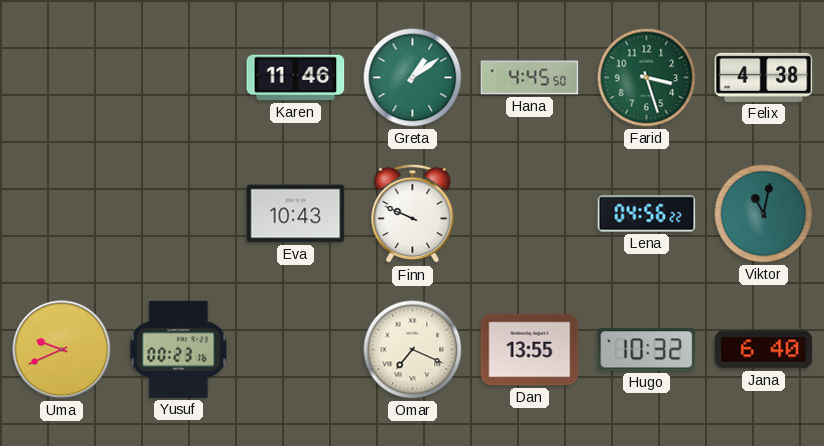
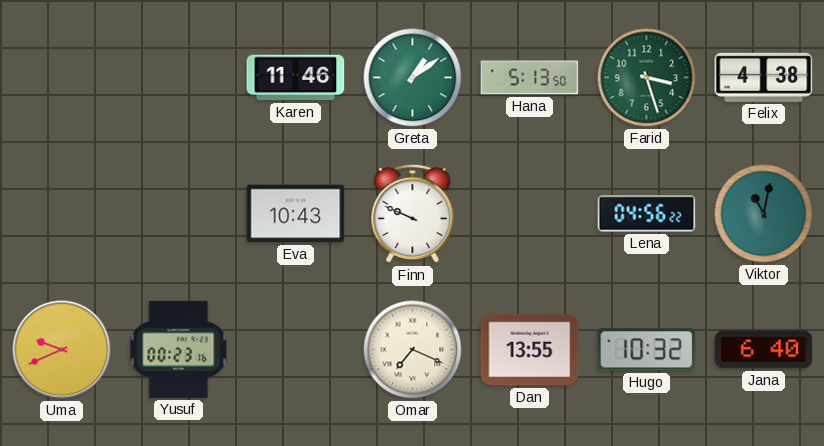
Hana: 4:45 -> 5:13 (530, 78)
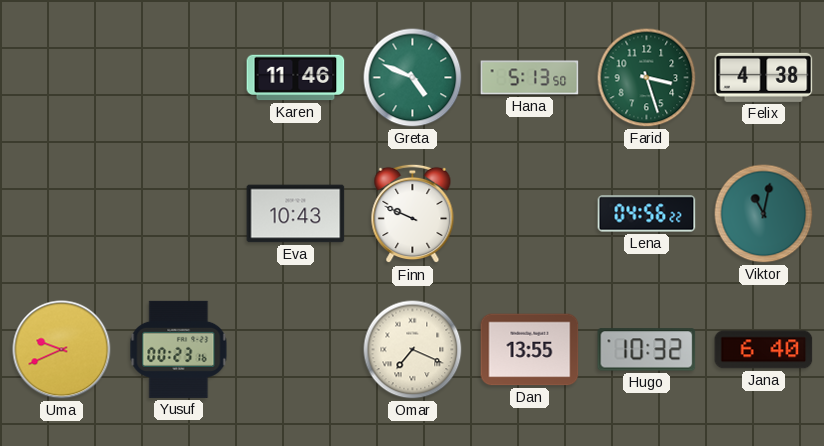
Greta: 1:09 -> 4:49 (413, 78)
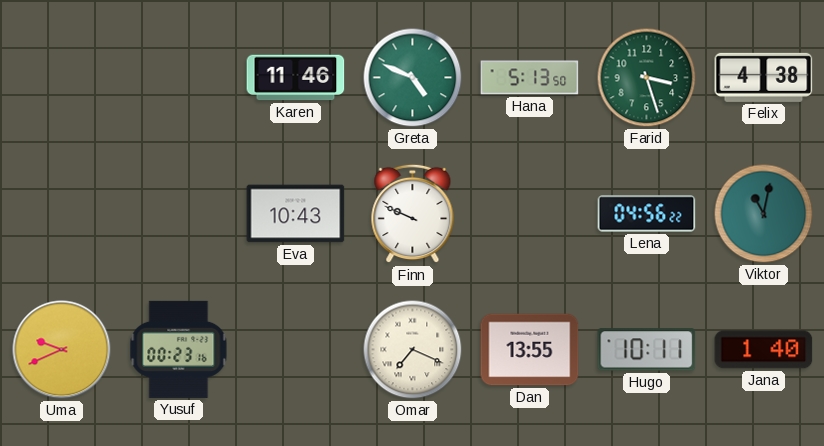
Hugo: 10:32 -> 10:11 (647, 350)
Jana: 6:40 -> 1:40 (764, 350)
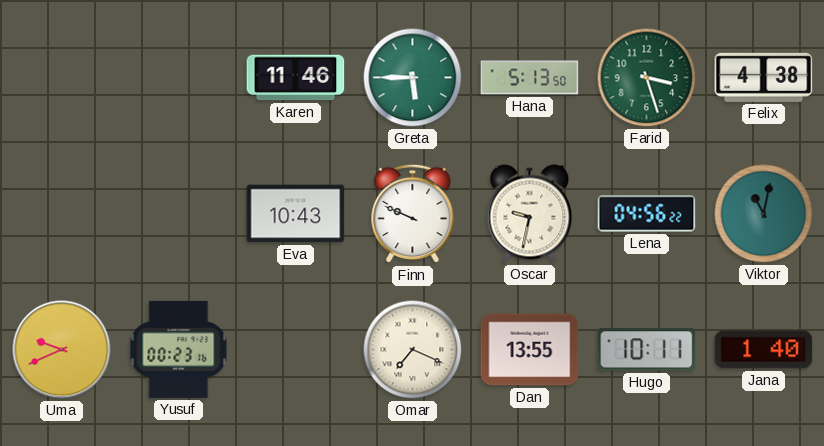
Greta: 4:49 -> 5:45 (413, 78)
Oscar: none -> 9:32 (530, 214)
